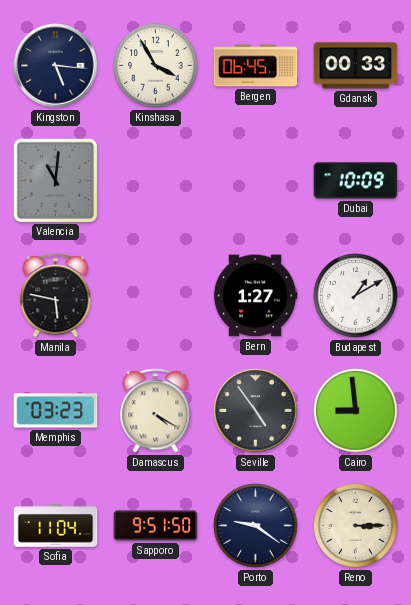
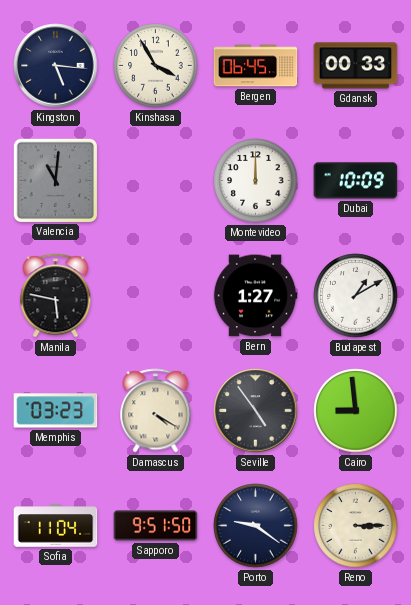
Montevideo: none -> 12:00 (256, 181)
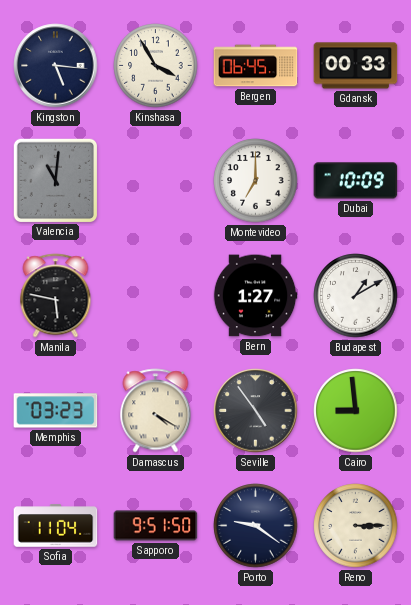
Montevideo: 12:00 -> 7:00 (256, 181)
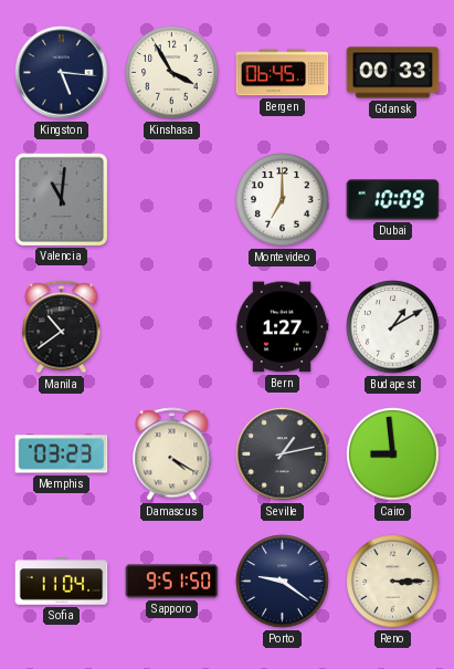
Manila: 5:47 -> 10:39 (62, 327)
Seville: 4:54 -> 1:13 (283, 454)
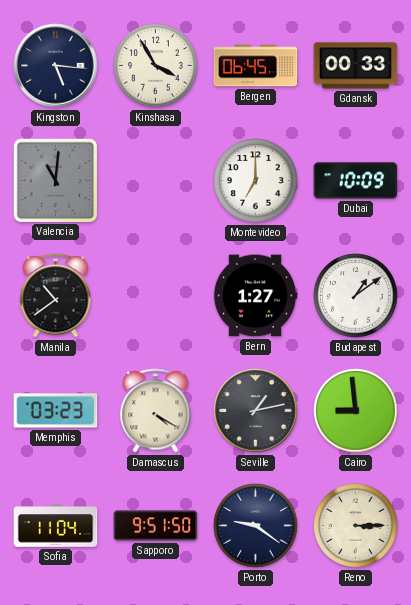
Budapest: 1:10 -> 1:09 (356, 296)
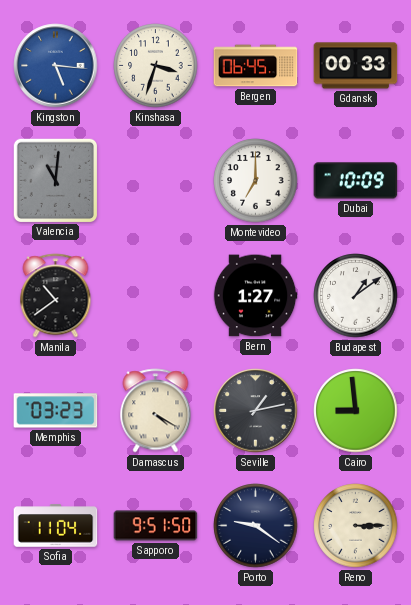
Kingston dial: navy -> blue (56, 66)
Kinshasa: 3:55 -> 3:33 (156, 66)
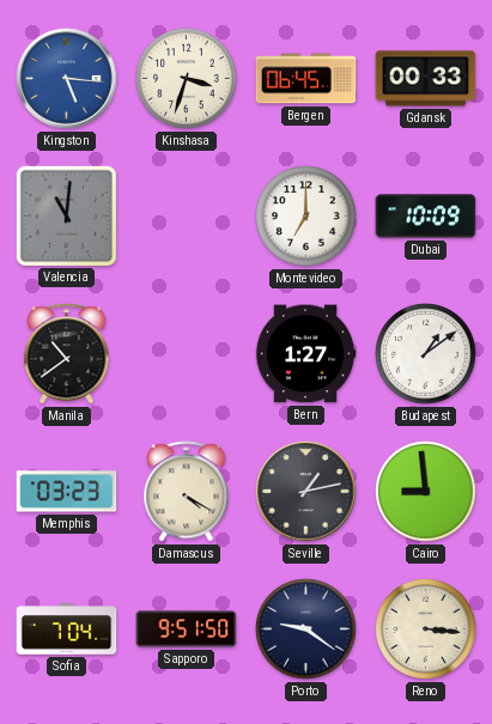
Sofia: 11:04 -> 7:04 (67, 629)
Reno: 3:15 -> 3:16 (426, 629)
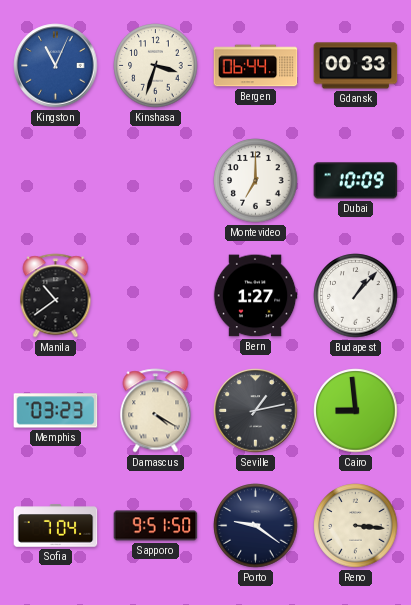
Kingston: 5:16 -> 11:04 (56, 66)
Bergen: 06:45 -> 06:44 (256, 66)
Valencia: 11:01 -> none (66, 215)
Budapest: 1:09 -> 1:07 (356, 296)
